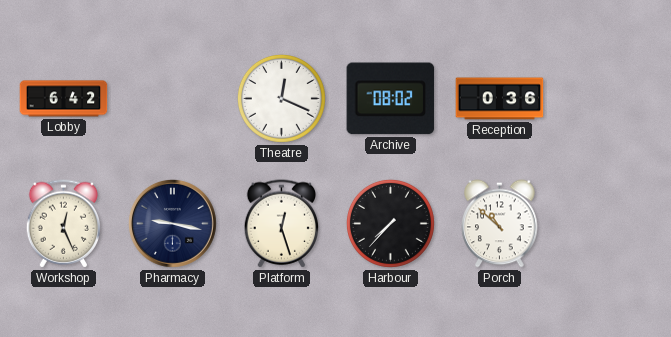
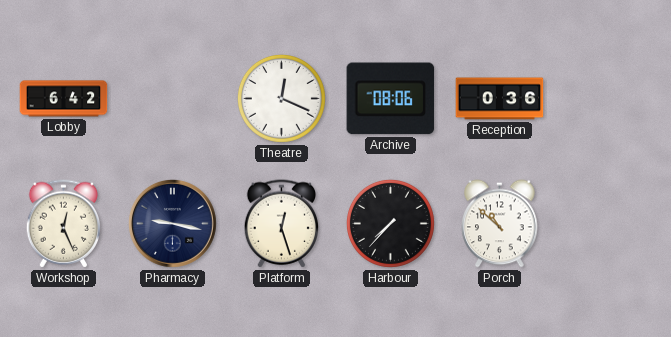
Archive: 08:02 -> 08:06 (391, 99)
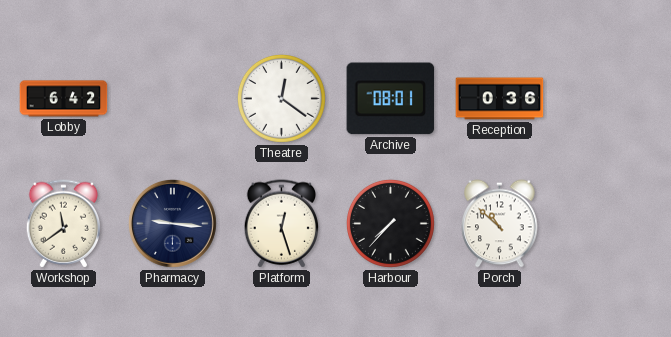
Theatre: 12:19 -> 12:21 (281, 98)
Archive: 08:06 -> 08:01 (391, 99)
Workshop: 12:26 -> 11:39 (64, 224)
Pharmacy: 9:17 -> 9:16 (172, 223)
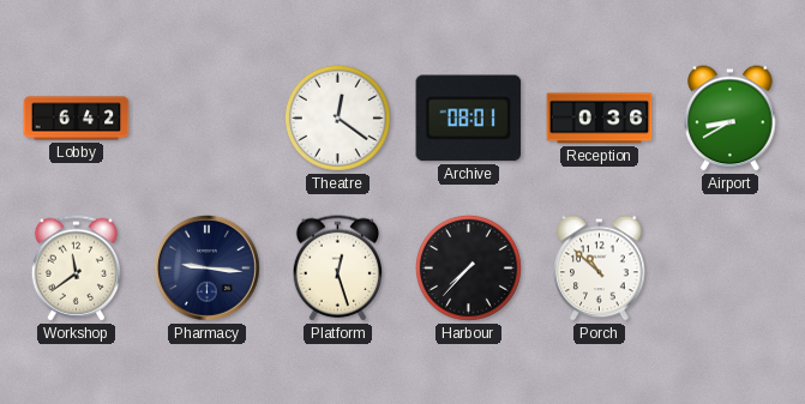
Airport: none -> 8:40 (731, 119)
